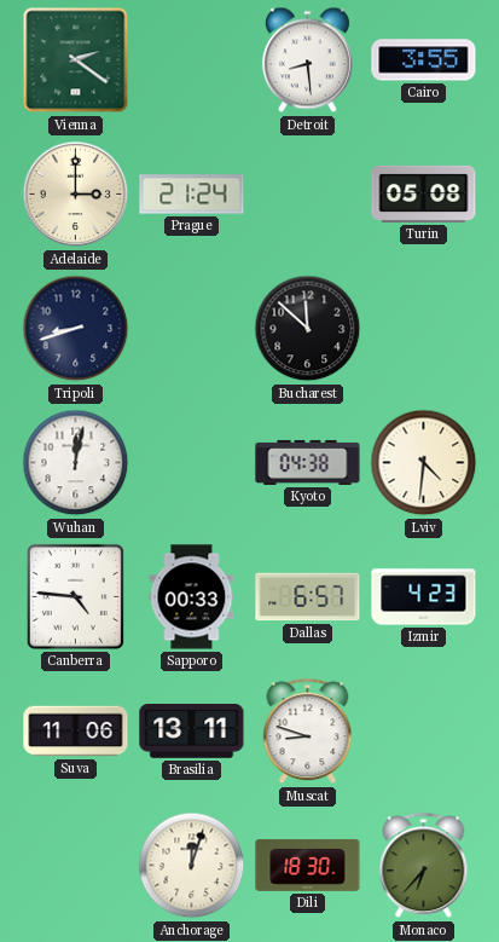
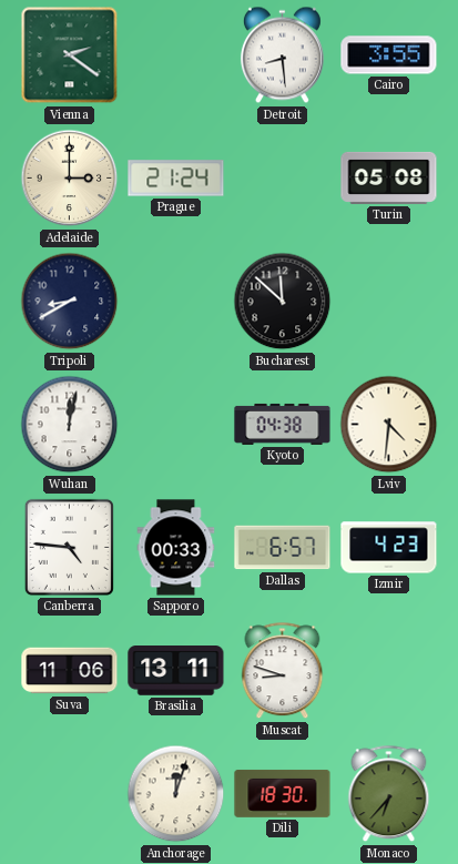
Tripoli: 8:42 -> 8:40 (70, 302)
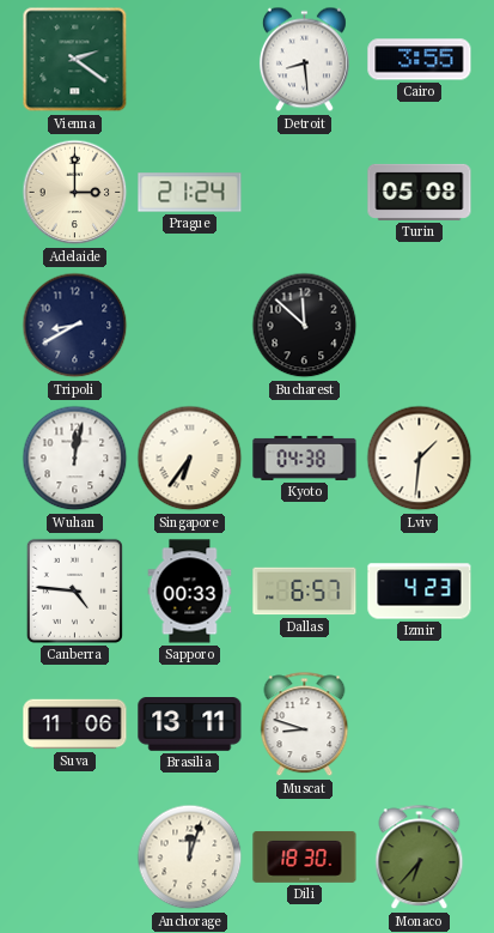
Singapore: none -> 6:36 (190, 459)
Lviv: 4:31 -> 1:31 (420, 459)
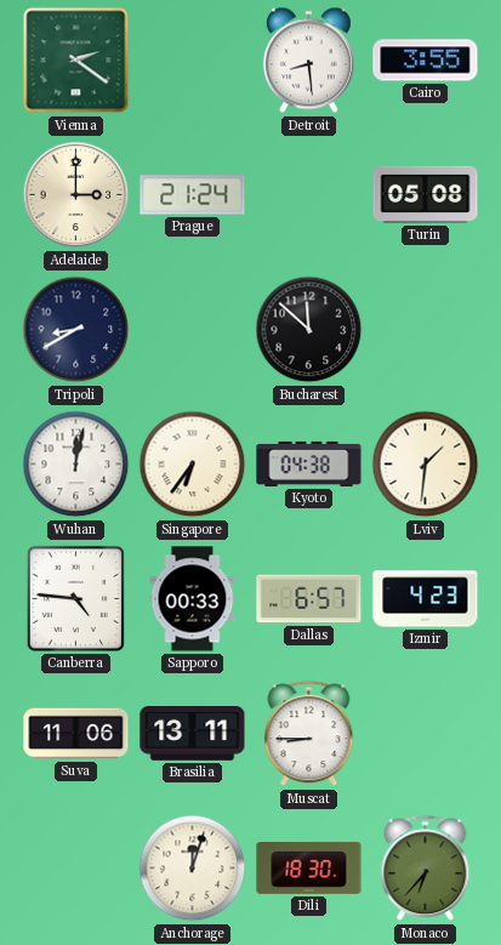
Muscat: 8:48 -> 8:45 (309, 734)
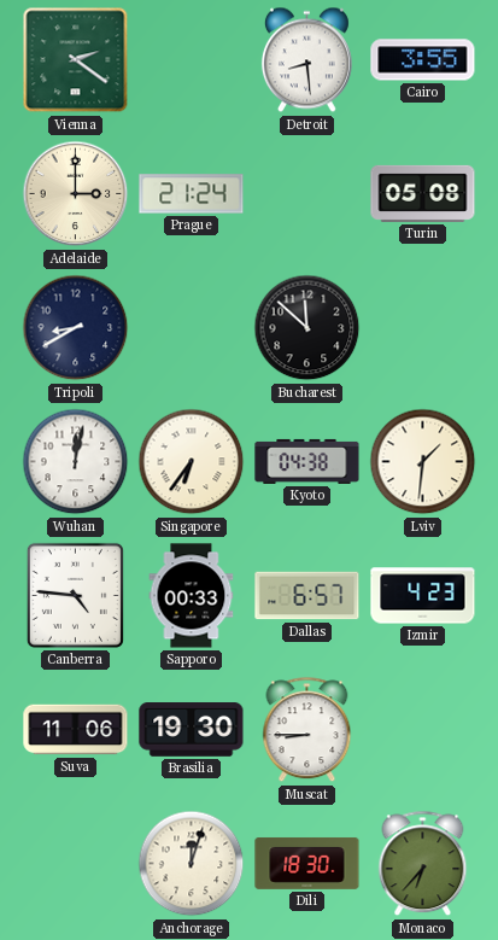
Brasilia: 13:11 -> 19:30 (192, 730)
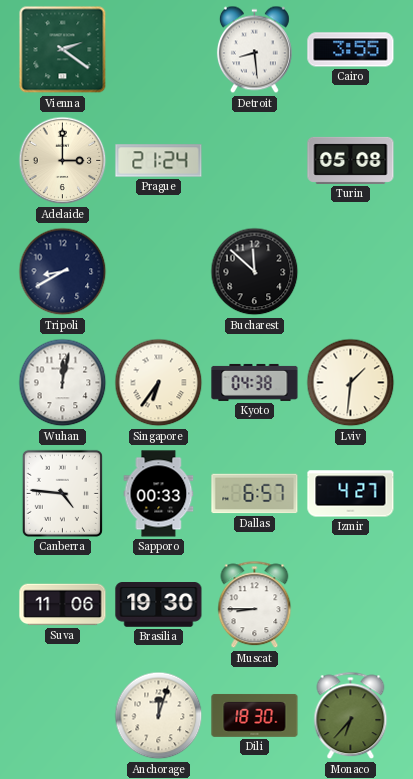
Izmir: 4:23 -> 4:27 (351, 494)
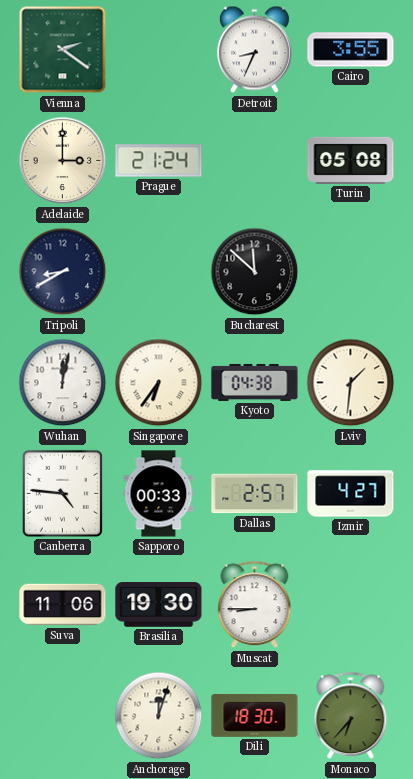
Detroit: 8:29 -> 8:34 (254, 50)
Dallas: 6:57 -> 2:57 (255, 494)
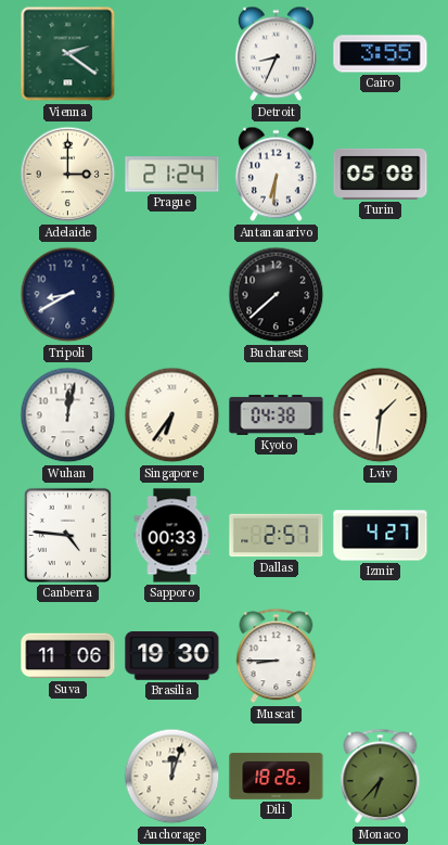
Antananarivo: none -> 6:31 (276, 175)
Bucharest: 11:52 -> 7:38 (277, 295)
Dili: 18:30 -> 18:26 (277, 776)
